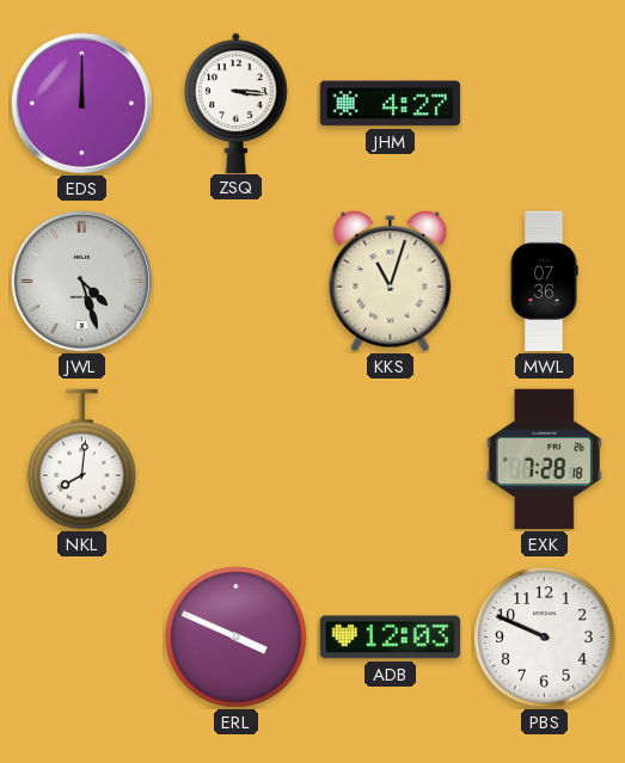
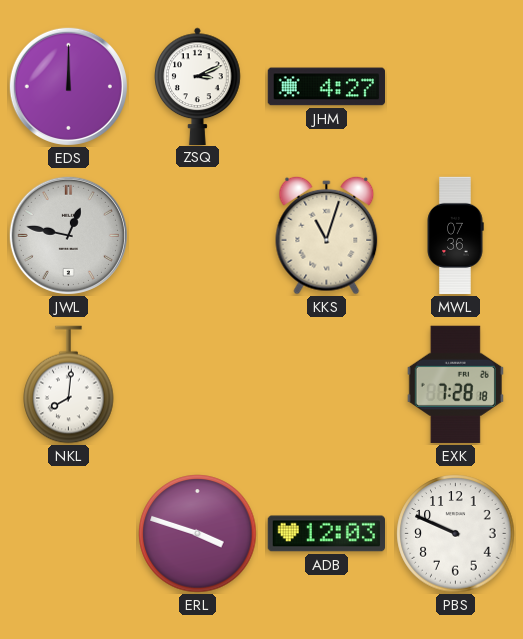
ZSQ: 3:16 -> 3:11 (198, 86)
JWL: 4:27 -> 12:47 (68, 235)
ERL: 3:49 -> 3:48 (198, 534)
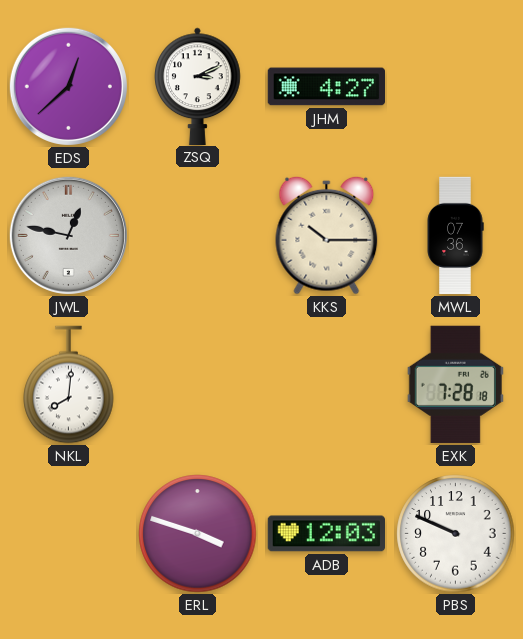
EDS: 12:00 -> 12:38 (68, 86)
KKS: 11:03 -> 10:15 (327, 235)
